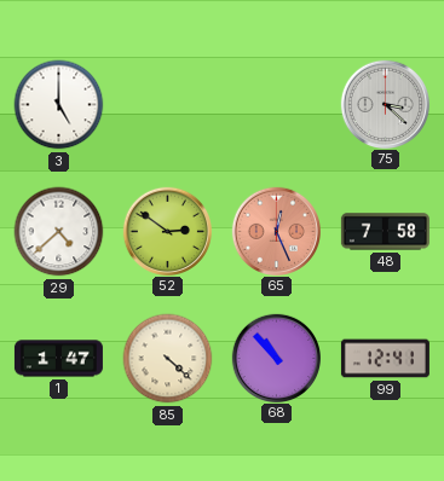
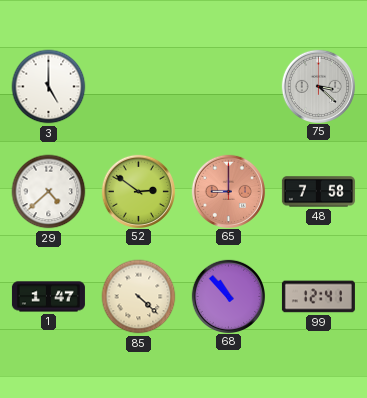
65: 12:26 -> 9:00 (228, 191)
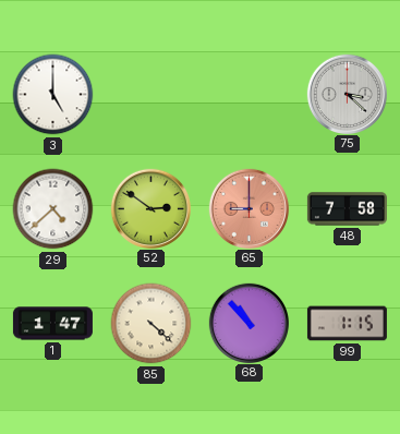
99: 12:41 -> 1:15 (347, 324)
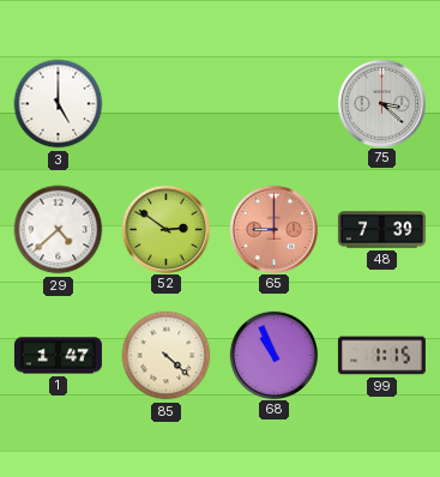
48: 7:58 -> 7:39 (381, 230)
68: 10:53 -> 10:56 (273, 355)
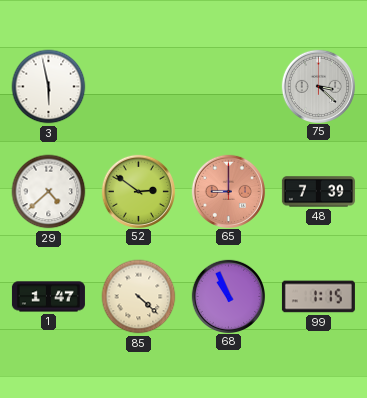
3: 5:00 -> 5:58 (49, 87)
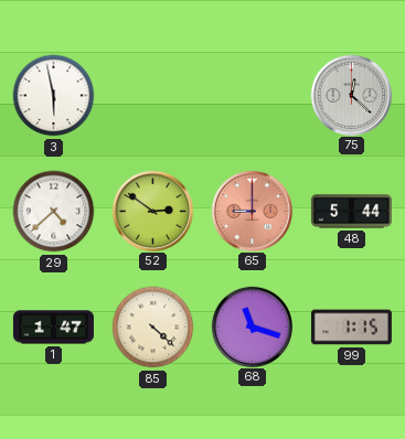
75: 3:22 -> 12:22 (351, 95)
48: 7:39 -> 5:44 (351, 212)
68: 10:56 -> 11:18 (252, 326)
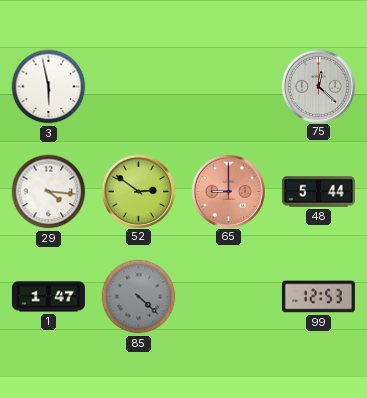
29: 4:38 -> 4:16 (49, 192)
85 dial: cream -> grey (139, 297)
68: 11:18 -> none (252, 326)
99: 1:15 -> 12:53 (318, 297)
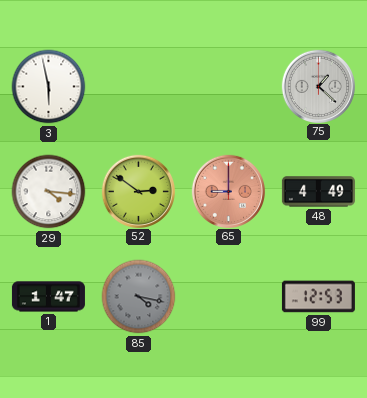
75: 12:22 -> 1:22 (318, 86)
48: 5:44 -> 4:49 (318, 192)
85: 4:22 -> 4:17 (139, 297)
